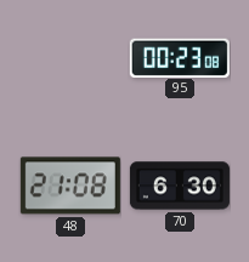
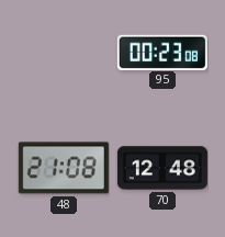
70: 6:30 -> 12:48 (162, 168)
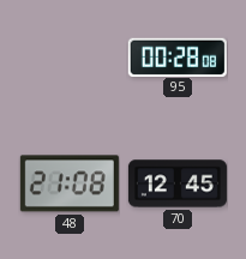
95: 00:23 -> 00:28 (178, 56)
70: 12:48 -> 12:45 (178, 183)
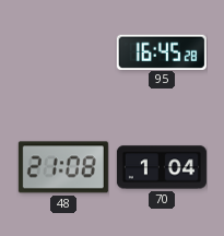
95: 00:28 -> 16:45 (162, 51)
70: 12:45 -> 1:04 (162, 167)
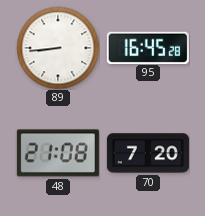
89: none -> 8:44 (58, 48)
70: 1:04 -> 7:20 (148, 153)
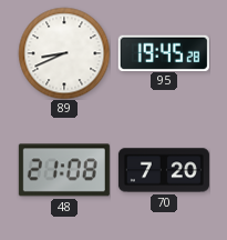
89: 8:44 -> 8:41 (64, 53)
95: 16:45 -> 19:45 (164, 52)
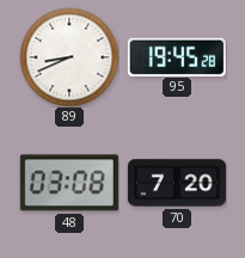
48: 21:08 -> 03:08 (69, 183)
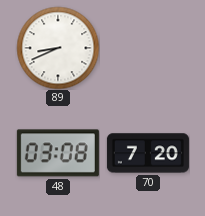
95: 19:45 -> none (177, 56)
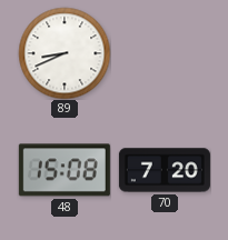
48: 03:08 -> 15:08 (65, 170)
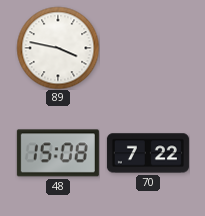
89: 8:41 -> 3:47 (58, 48)
70: 7:20 -> 7:22 (148, 153)
